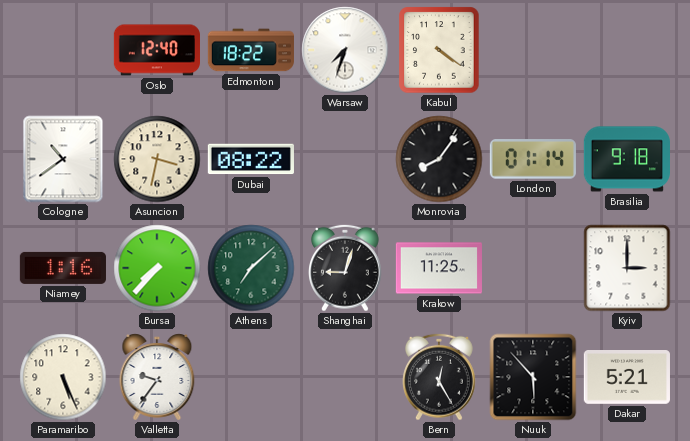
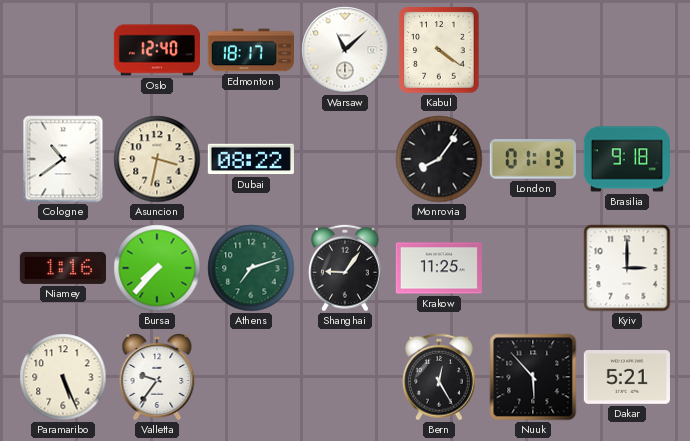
Edmonton: 18:22 -> 18:17 (251, 50)
Warsaw: 7:33 -> 11:08 (345, 50)
London: 01:14 -> 01:13 (533, 159)
Athens: 7:08 -> 7:12 (251, 268)
Shanghai: 9:03 -> 9:06 (346, 268)
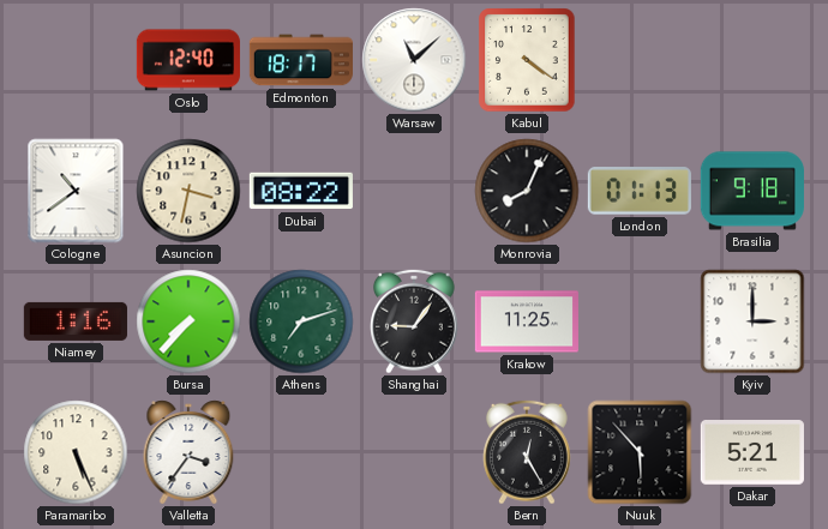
Monrovia: 8:06 -> 8:04 (527, 191)
Valletta: 9:36 -> 3:36 (188, 452)
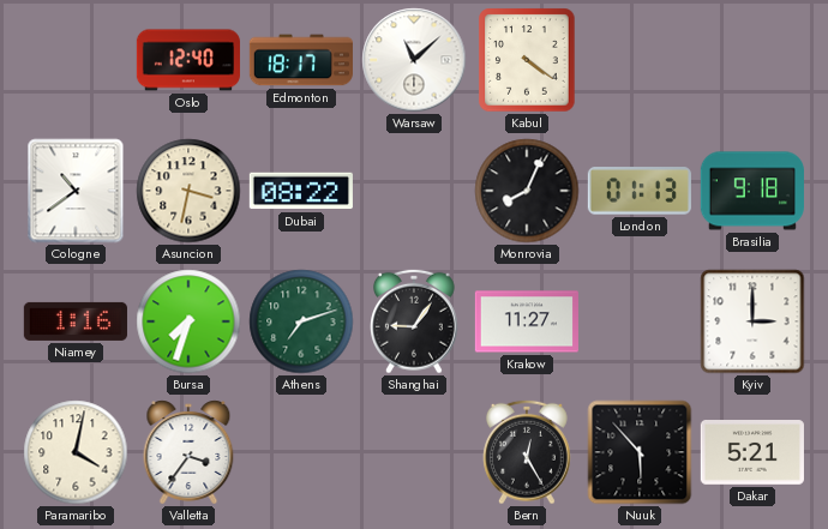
Bursa: 7:37 -> 7:33 (188, 321)
Krakow: 11:25 -> 11:27 (527, 321)
Paramaribo: 5:26 -> 4:02 (76, 452)
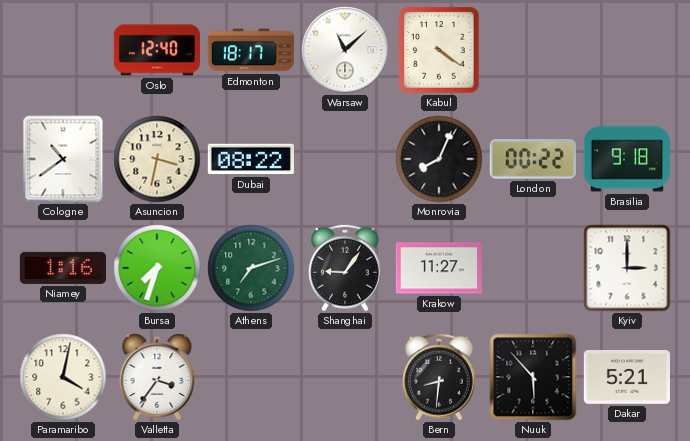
London: 01:13 -> 00:22 (533, 159)
Bern: 12:25 -> 8:31 (440, 377)
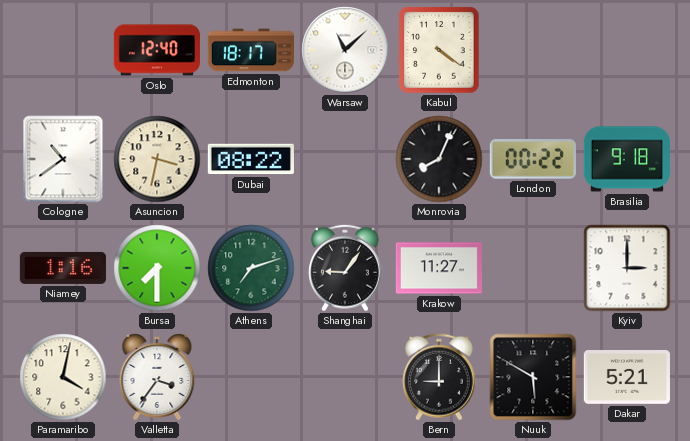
Bursa: 7:33 -> 7:30 (157, 268)
Bern: 8:31 -> 9:00 (440, 377)
Nuuk: 5:53 -> 5:50 (533, 377)
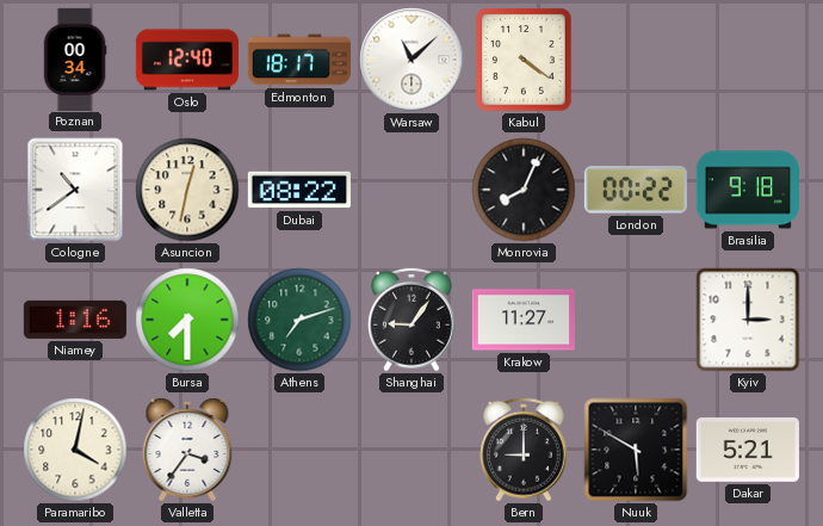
Poznan: none -> 00:34 (75, 58)
Asuncion: 3:32 -> 12:32 (187, 190)
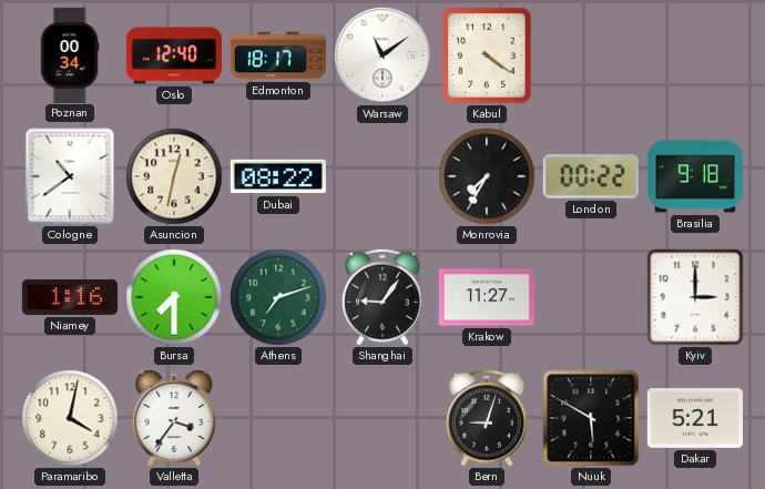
Warsaw: 11:08 -> 11:09 (382, 55)
Monrovia: 8:04 -> 7:35 (487, 176)
Bern: 9:00 -> 9:03 (488, 418)
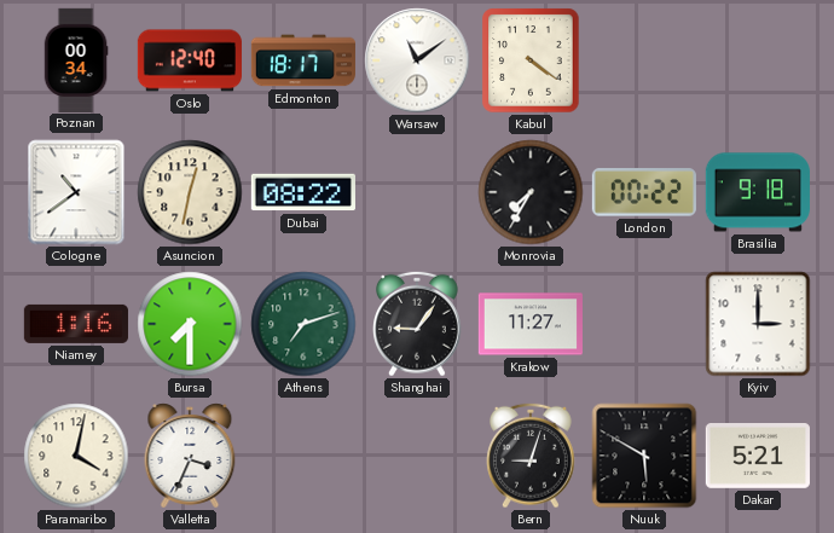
Valletta: 3:36 -> 3:34 (190, 456)
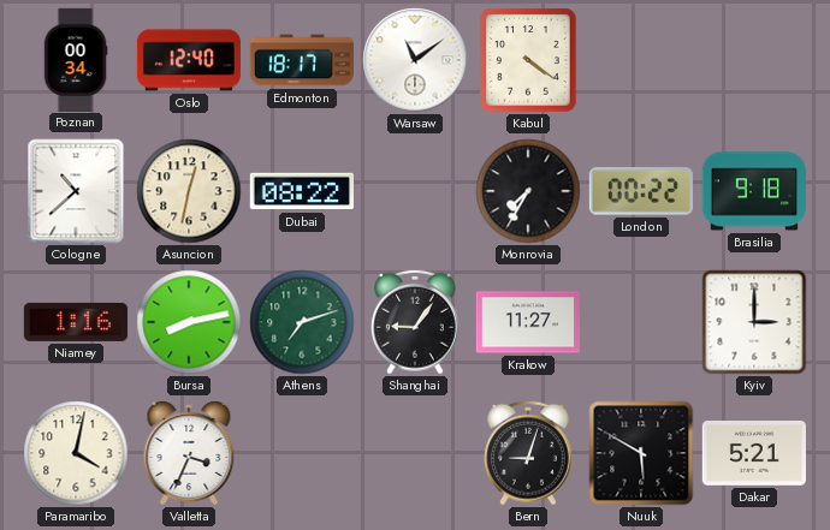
Cologne: 10:39 -> 10:38 (76, 191)
Bursa: 7:30 -> 8:13 (189, 322)
